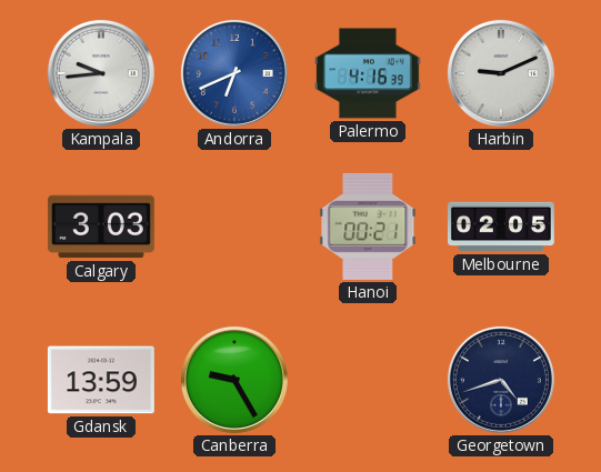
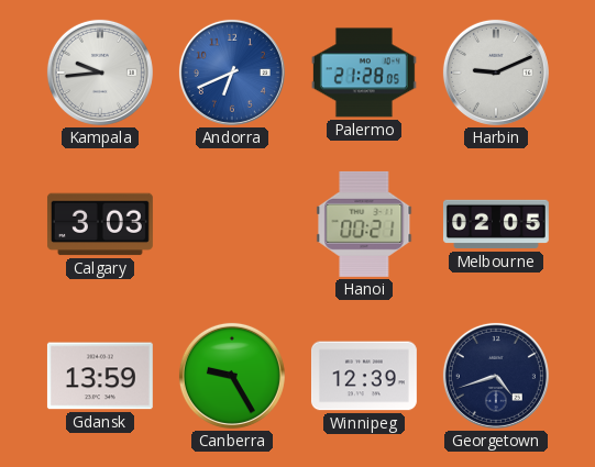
Palermo: 4:16 -> 21:28 (364, 73)
Winnipeg: none -> 12:39 (364, 376)
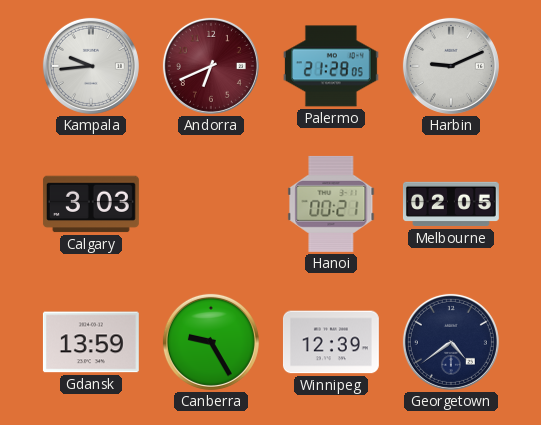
Andorra dial: blue -> burgundy (211, 66)
Georgetown: 4:42 -> 4:39 (451, 342)
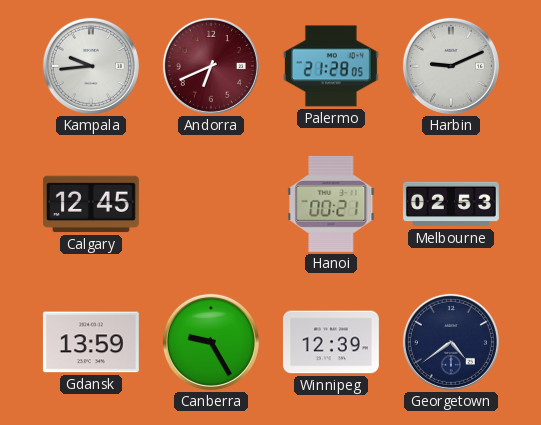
Calgary: 3:03 -> 12:45 (91, 204)
Melbourne: 02:05 -> 02:53 (451, 204)
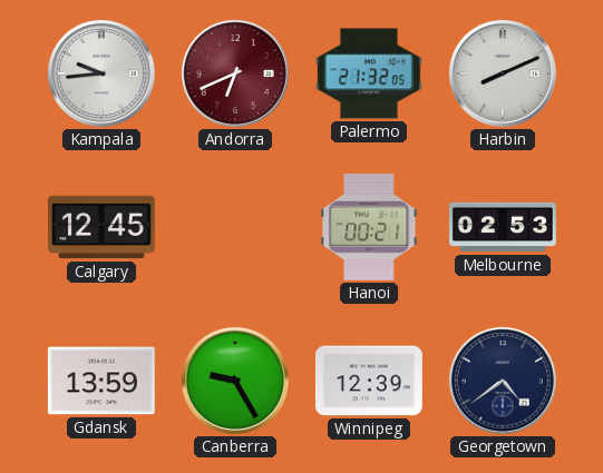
Palermo: 21:28 -> 21:32 (369, 73)
Harbin: 9:11 -> 8:11 (503, 73)
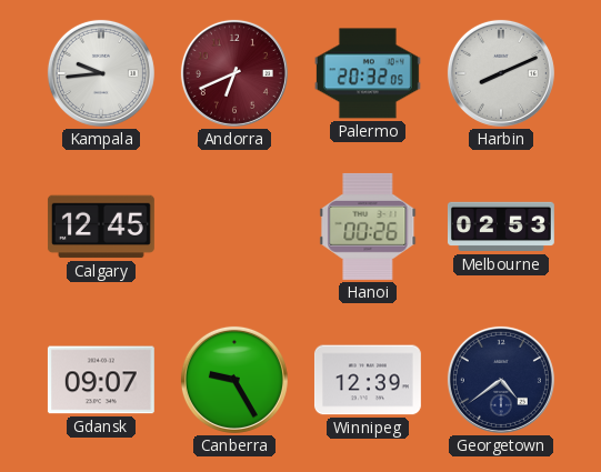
Palermo: 21:32 -> 20:32 (368, 73)
Hanoi: 00:21 -> 00:26 (368, 227)
Gdansk: 13:59 -> 09:07 (101, 380)
